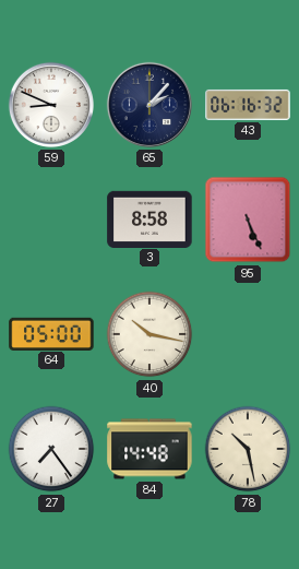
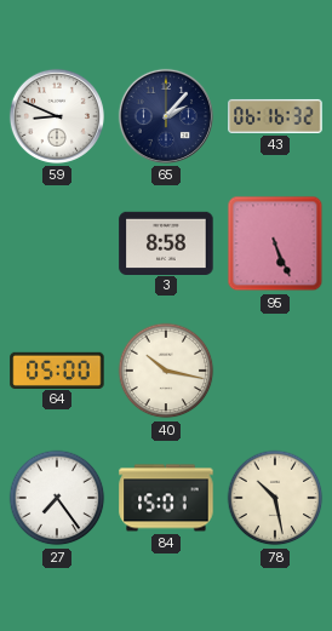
84: 14:48 -> 15:01 (166, 498)
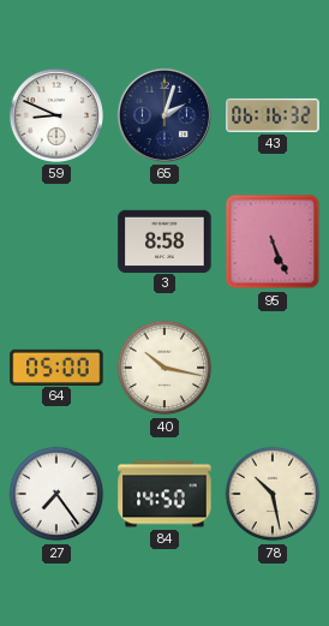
65: 2:07 -> 2:03 (164, 115)
84: 15:01 -> 14:50 (164, 494)
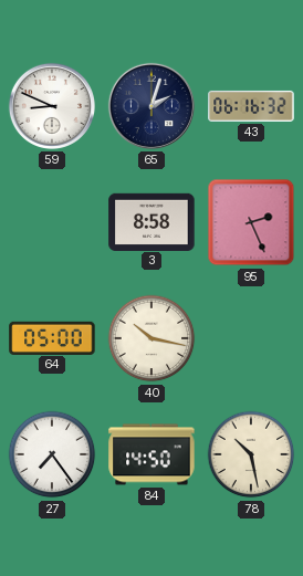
95: 5:26 -> 2:26 (251, 222)
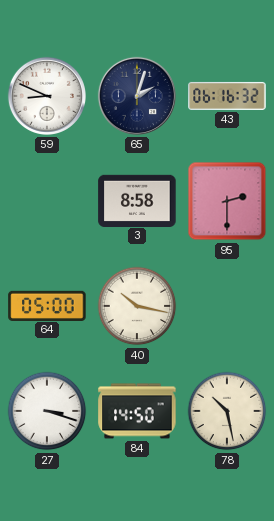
95: 2:26 -> 2:30 (227, 201)
27: 7:24 -> 3:18 (47, 411)
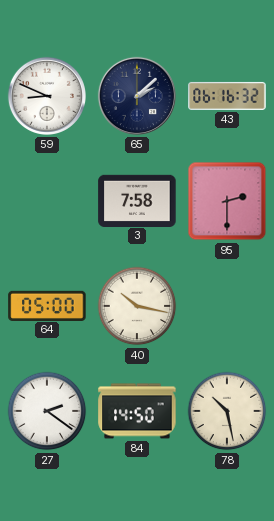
65: 2:03 -> 2:08 (137, 96)
3: 8:58 -> 7:58 (137, 200)
27: 3:18 -> 2:21 (47, 411)
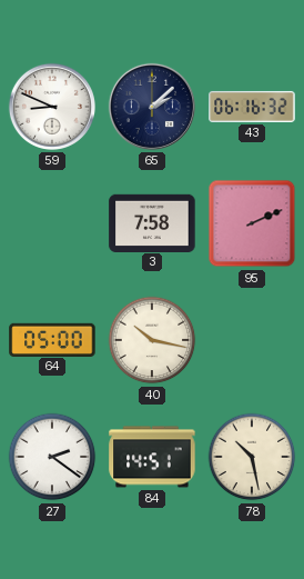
95: 2:30 -> 2:11 (252, 223)
84: 14:50 -> 14:51 (152, 457)
